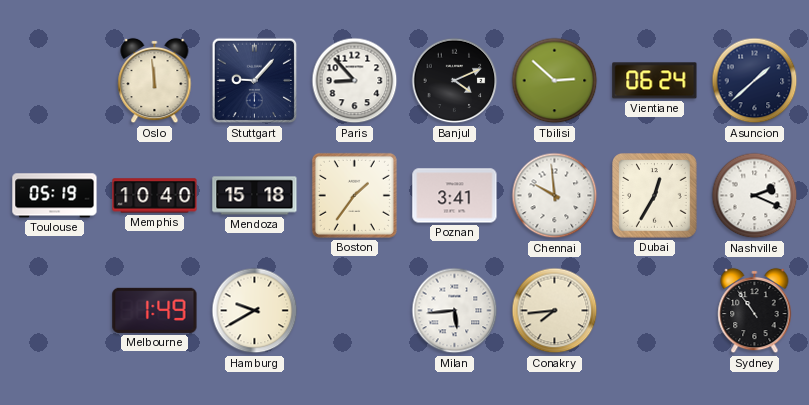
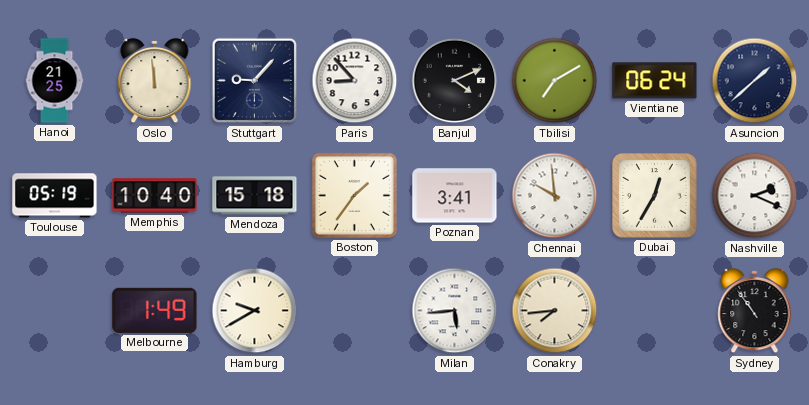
Hanoi: none -> 21:25 (55, 81)
Tbilisi: 2:52 -> 7:10 (555, 81)
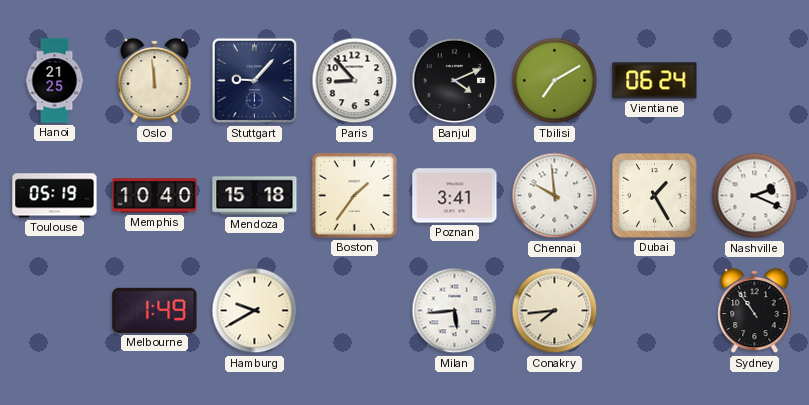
Asuncion: 1:38 -> none (755, 81)
Dubai: 12:35 -> 1:25 (655, 196)
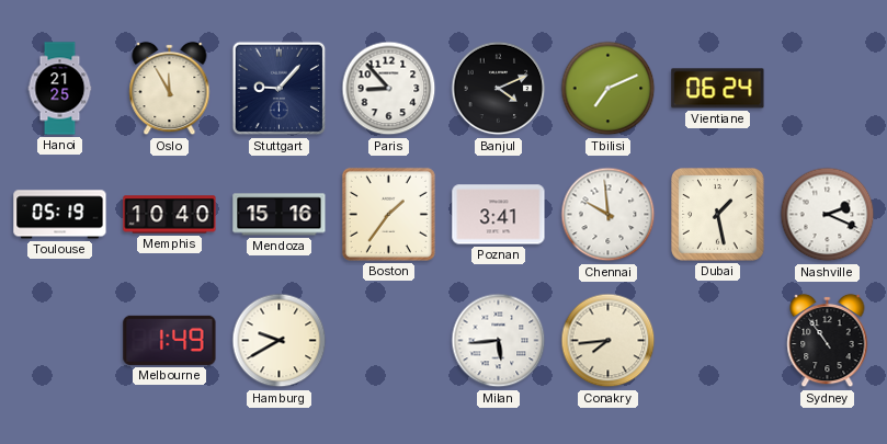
Oslo: 11:59 -> 11:55 (170, 89)
Tbilisi: 7:10 -> 7:11 (609, 89)
Mendoza: 15:18 -> 15:16 (280, 215)
Dubai: 1:25 -> 1:28 (718, 215)
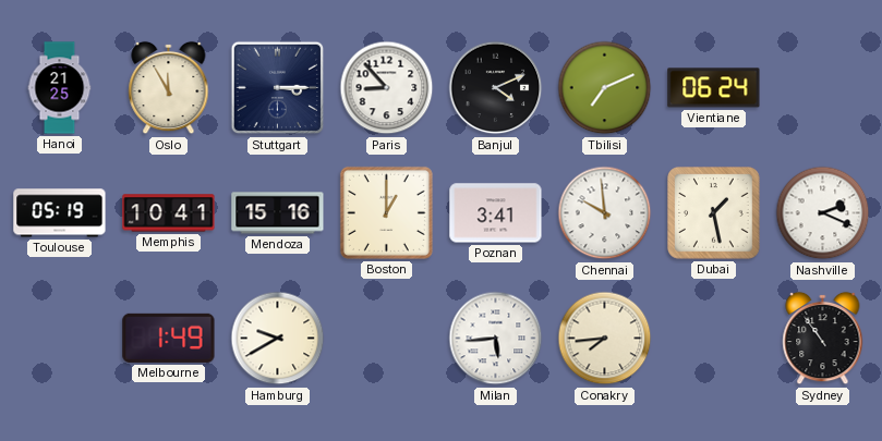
Stuttgart: 9:07 -> 3:15 (278, 88)
Memphis: 10:40 -> 10:41 (169, 213)
Boston: 1:36 -> 1:00 (386, 212)
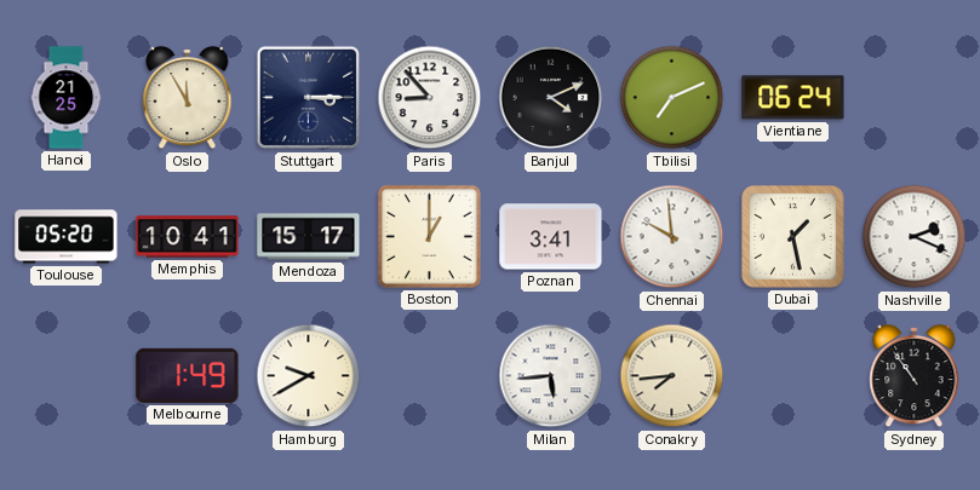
Toulouse: 05:19 -> 05:20 (67, 237)
Mendoza: 15:16 -> 15:17 (309, 237)
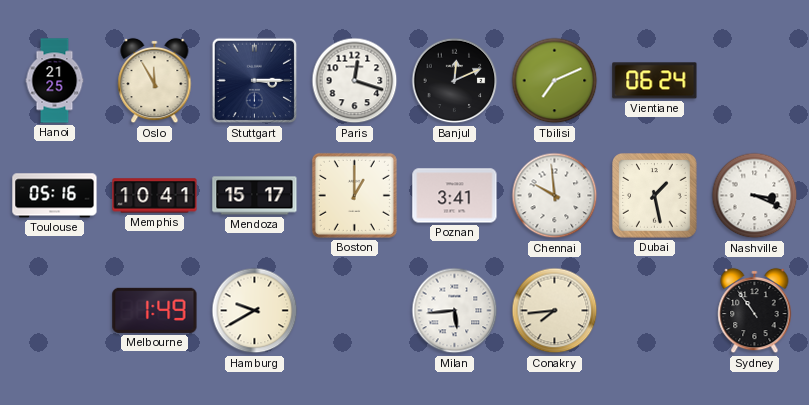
Paris: 8:53 -> 12:18 (355, 81)
Banjul: 4:11 -> 12:11 (455, 81)
Toulouse: 05:20 -> 05:16 (55, 196)
Nashville: 2:19 -> 3:19 (755, 196)
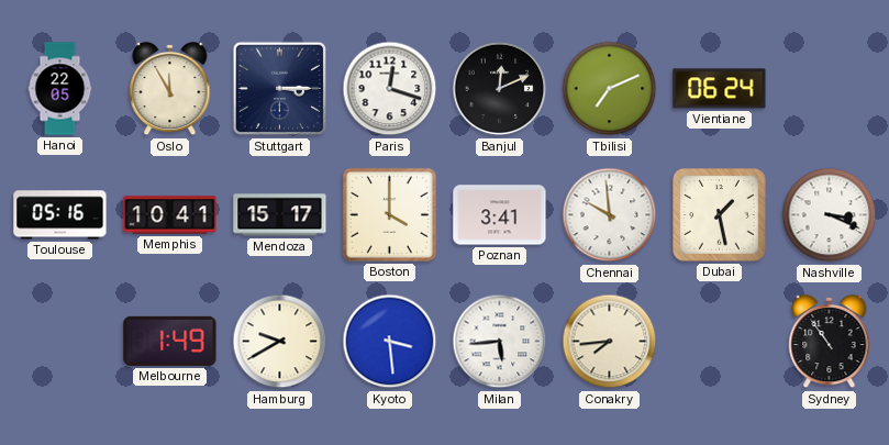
Hanoi: 21:25 -> 22:05 (60, 89)
Boston: 1:00 -> 4:00 (389, 214)
Kyoto: none -> 3:29 (390, 342)
